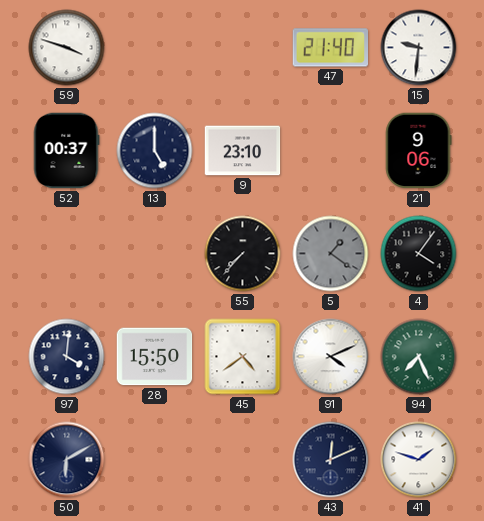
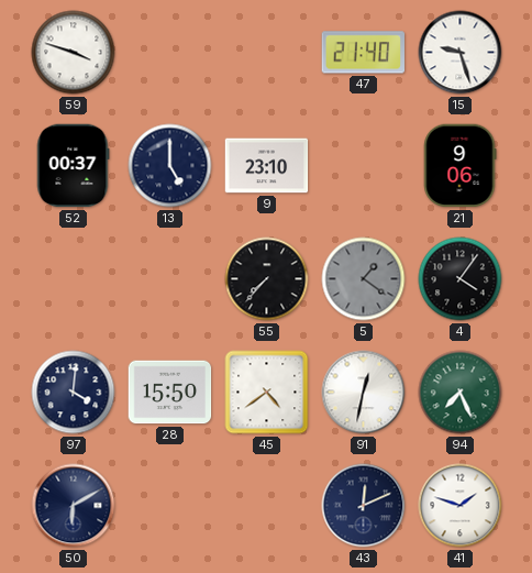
15: 9:31 -> 9:27 (461, 53)
91: 4:11 -> 12:32 (364, 393)
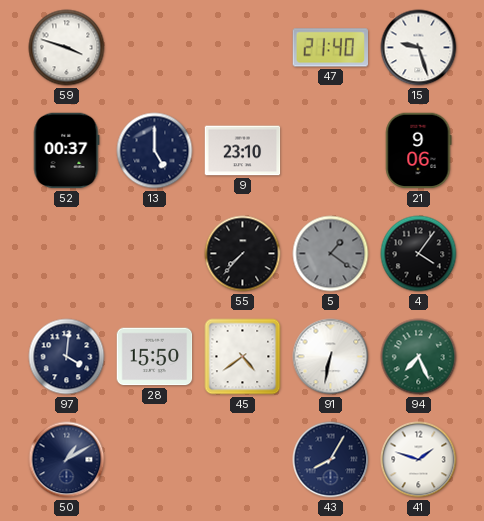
91: 12:32 -> 6:32 (331, 357)
50: 6:10 -> 1:10 (67, 460)
43: 12:11 -> 8:05 (331, 460)
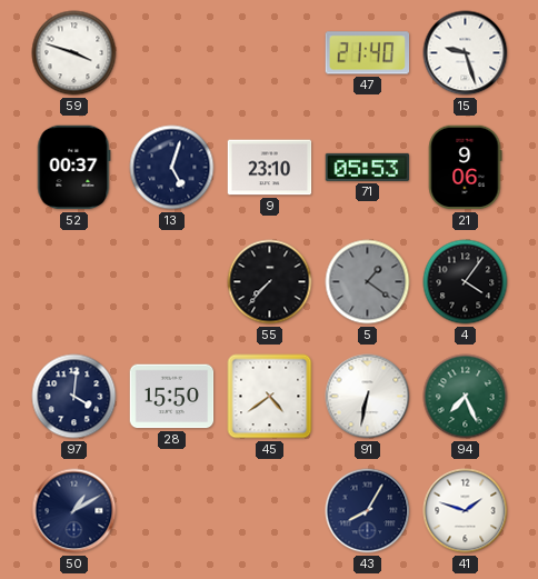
13: 5:00 -> 5:03 (172, 168)
71: none -> 05:53 (368, 167)
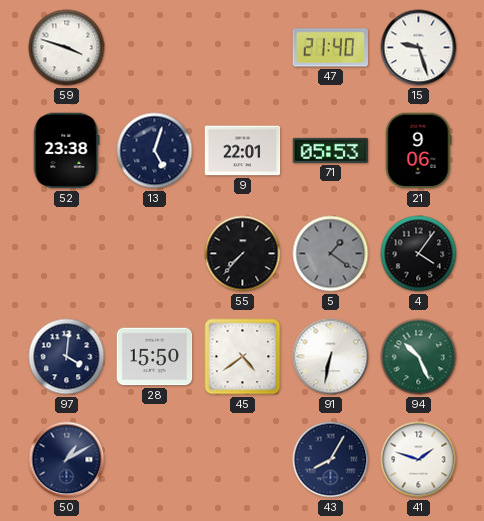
52: 00:37 -> 23:38 (66, 151)
9: 23:10 -> 22:01 (243, 151)
94: 7:26 -> 10:26 (419, 357)
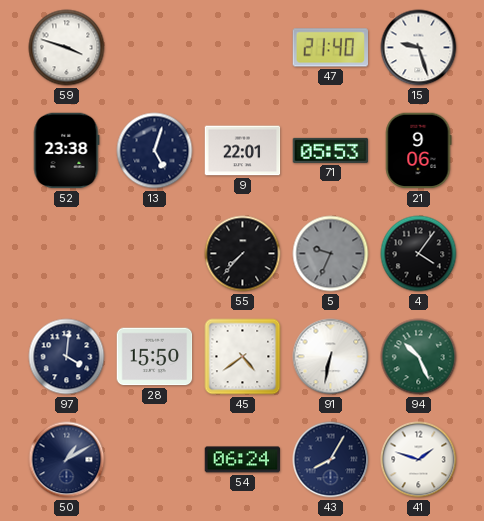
5: 1:21 -> 9:34 (331, 254)
54: none -> 06:24 (243, 460)
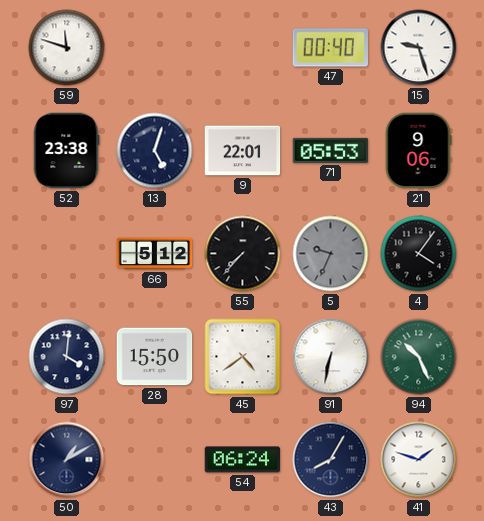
59: 3:48 -> 11:48 (67, 48)
47: 21:40 -> 00:40 (331, 48)
66: none -> 5:12 (155, 254)
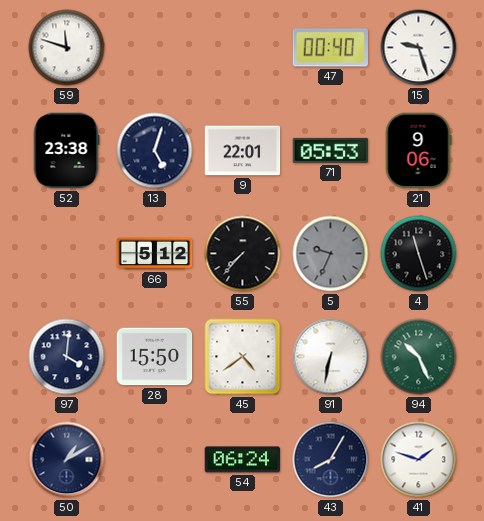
4: 4:06 -> 11:27 (419, 254)
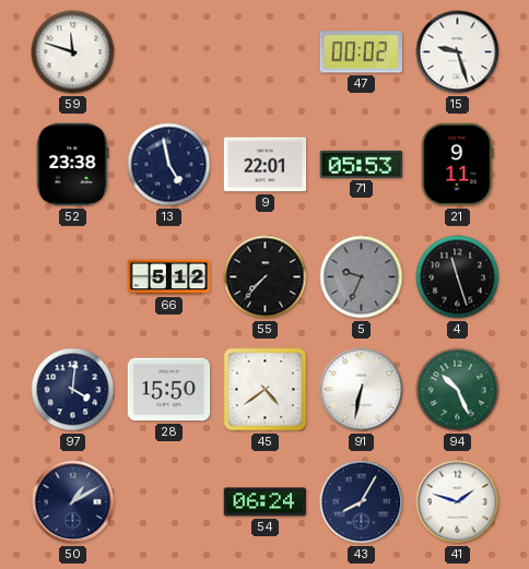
47: 00:40 -> 00:02 (362, 52)
13: 5:03 -> 4:58 (169, 165)
21: 9:06 -> 9:11 (457, 165)
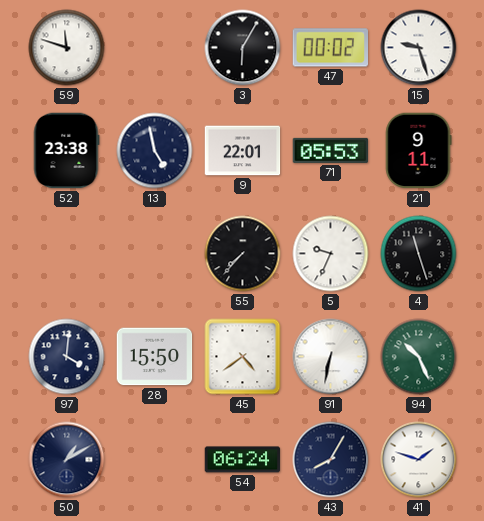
3: none -> 6:05 (243, 48)
66: 5:12 -> none (169, 277)
5 dial: grey -> white (331, 254)
